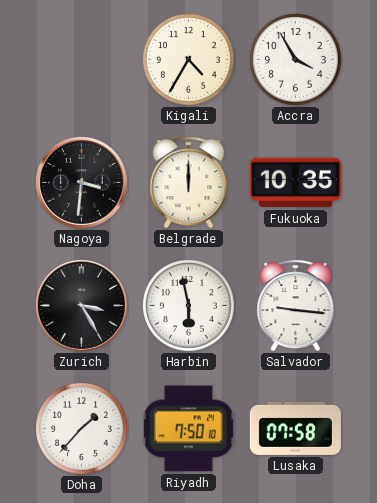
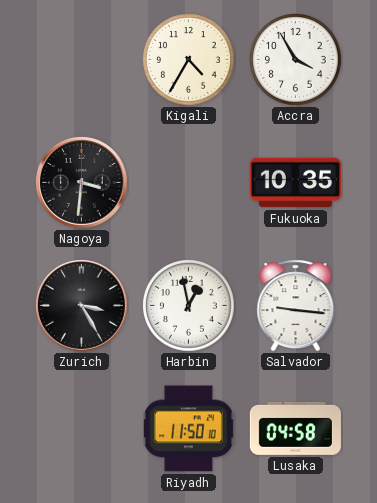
Belgrade: 12:00 -> none (189, 183)
Harbin: 5:58 -> 12:58 (189, 306)
Doha: 1:37 -> none (82, 429)
Riyadh: 7:50 -> 11:50 (188, 429)
Lusaka: 07:58 -> 04:58 (295, 428)
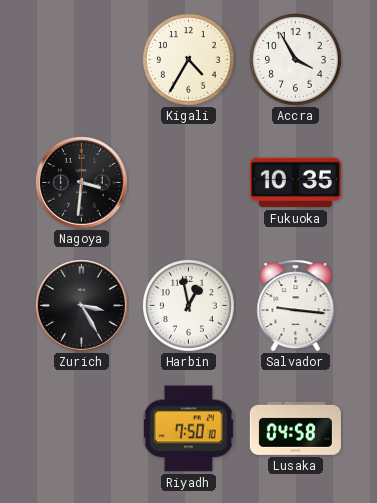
Riyadh: 11:50 -> 7:50 (188, 429)
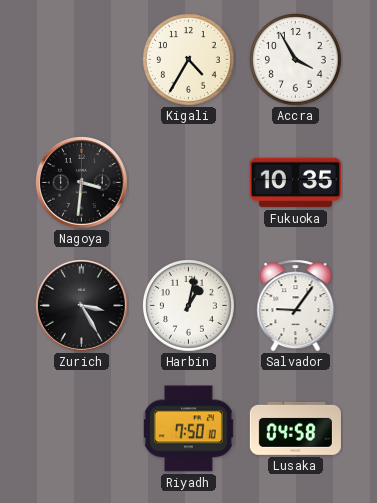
Harbin: 12:58 -> 1:02 (189, 306)
Salvador: 9:16 -> 9:06 (296, 306)
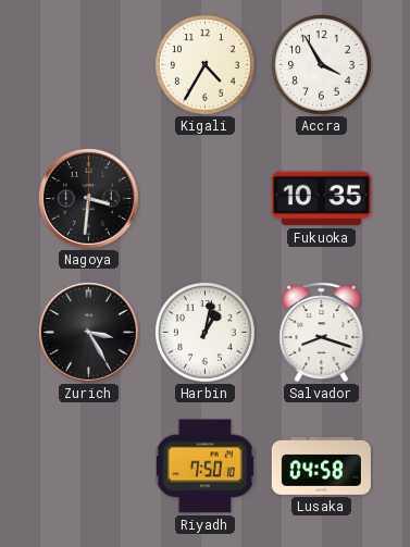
Salvador: 9:06 -> 8:18 (322, 333)
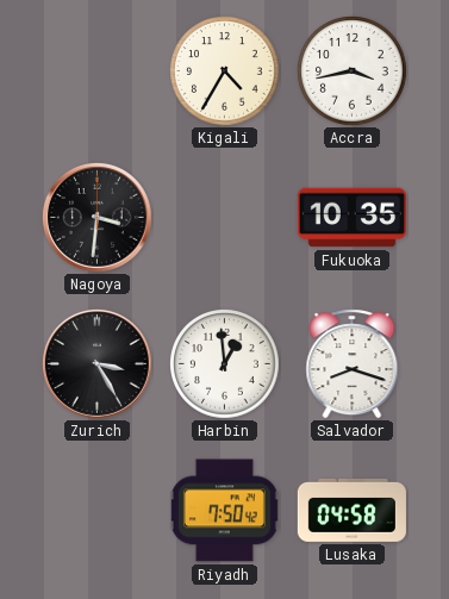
Accra: 3:55 -> 3:43 (353, 71)
Harbin: 1:02 -> 12:59 (225, 364)
Riyadh: 7:50:10 -> 7:50:42 (224, 511)
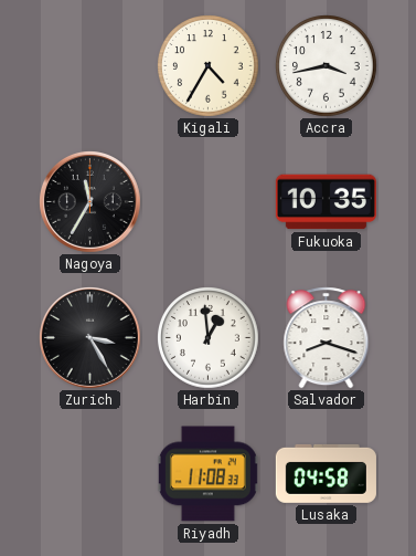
Nagoya: 3:31 -> 11:35 (90, 202)
Riyadh: 7:50 -> 11:08 (207, 474)
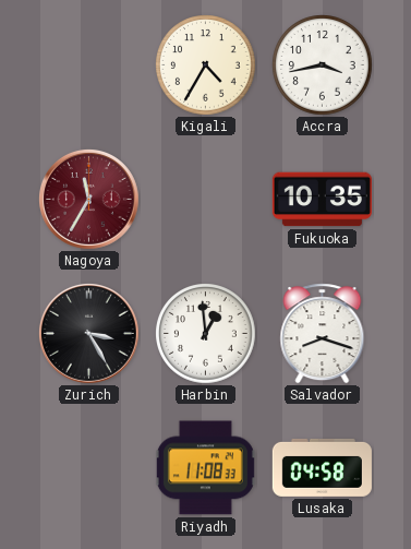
Nagoya dial: black -> burgundy (89, 200)
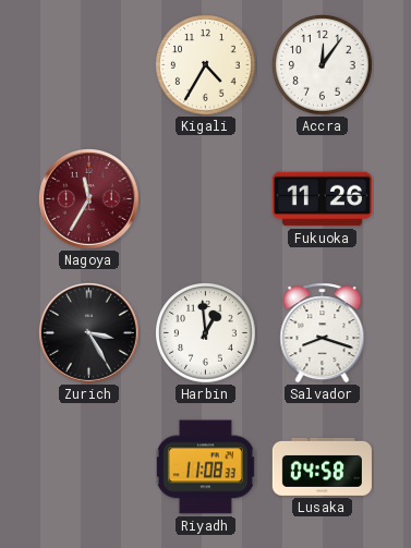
Accra: 3:43 -> 12:06 (323, 65)
Fukuoka: 10:35 -> 11:26 (322, 199)
